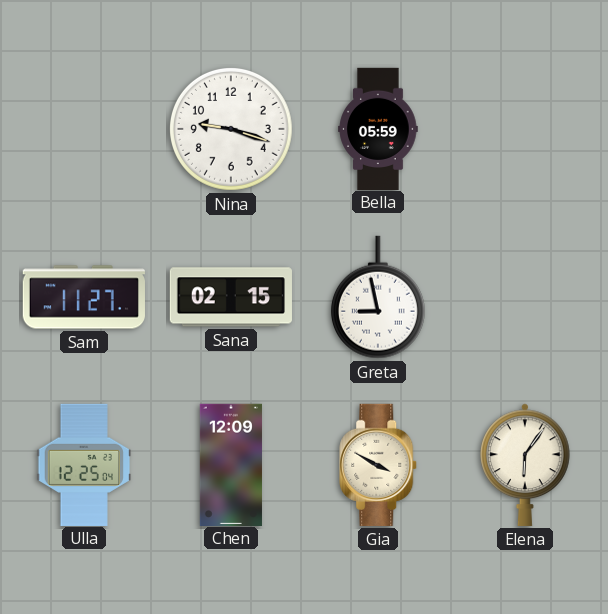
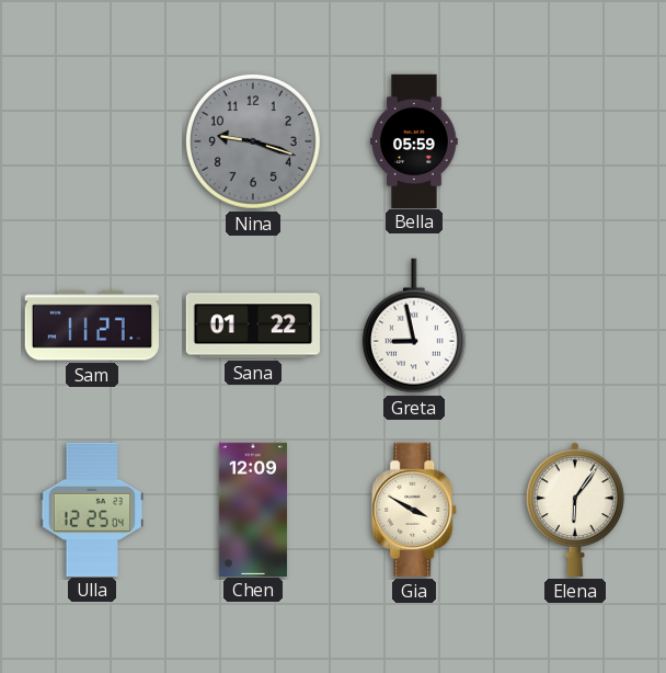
Nina dial: white -> grey (253, 141)
Sana: 02:15 -> 01:22 (253, 326)
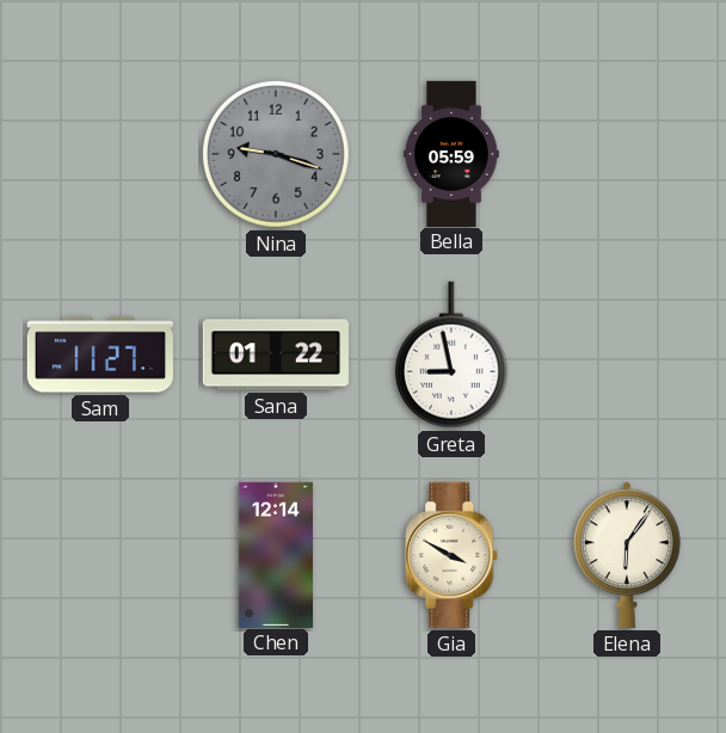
Ulla: 12:25 -> none (92, 509)
Chen: 12:09 -> 12:14 (276, 554)
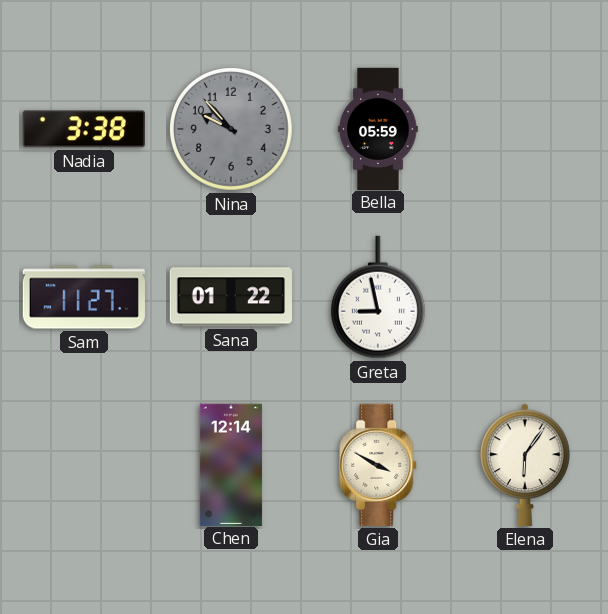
Nadia: none -> 3:38 (84, 129)
Nina: 9:18 -> 9:53 (231, 129)
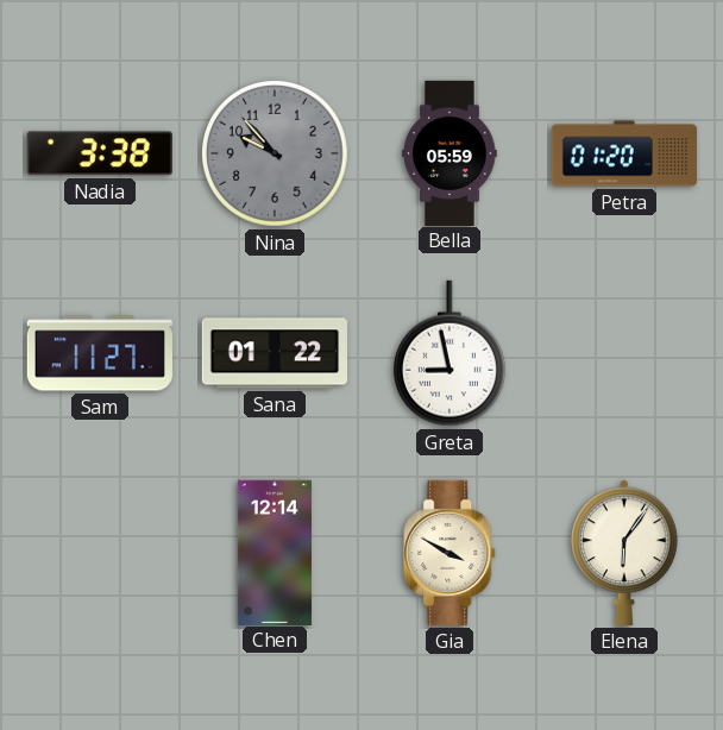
Petra: none -> 01:20 (623, 153)
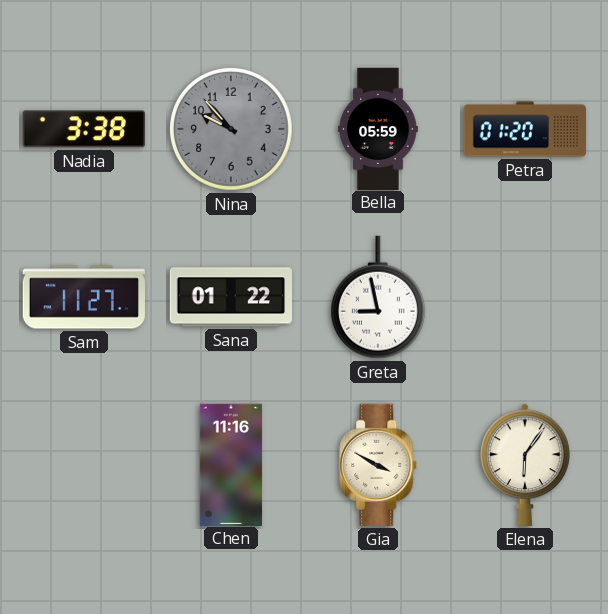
Chen: 12:14 -> 11:16 (231, 464)
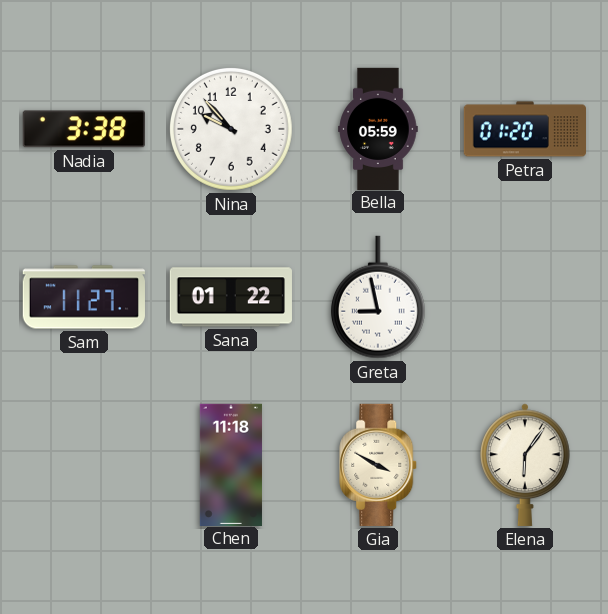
Nina dial: grey -> white (231, 129)
Chen: 11:16 -> 11:18 (231, 464)
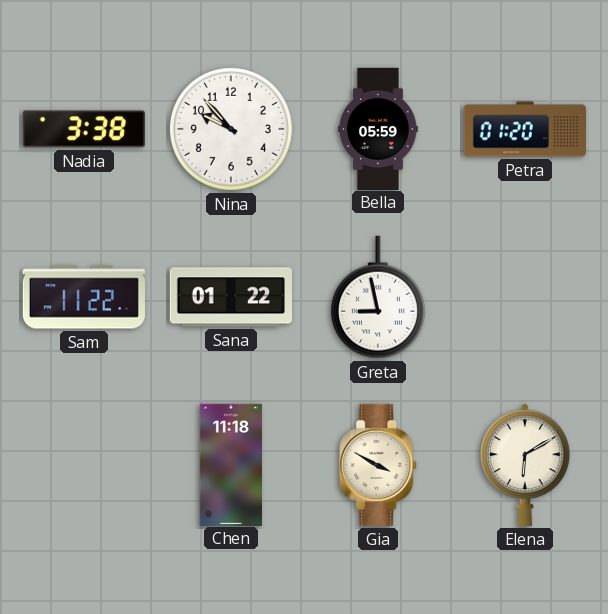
Sam: 11:27 -> 11:22 (84, 297)
Elena: 6:06 -> 6:10 (526, 465)
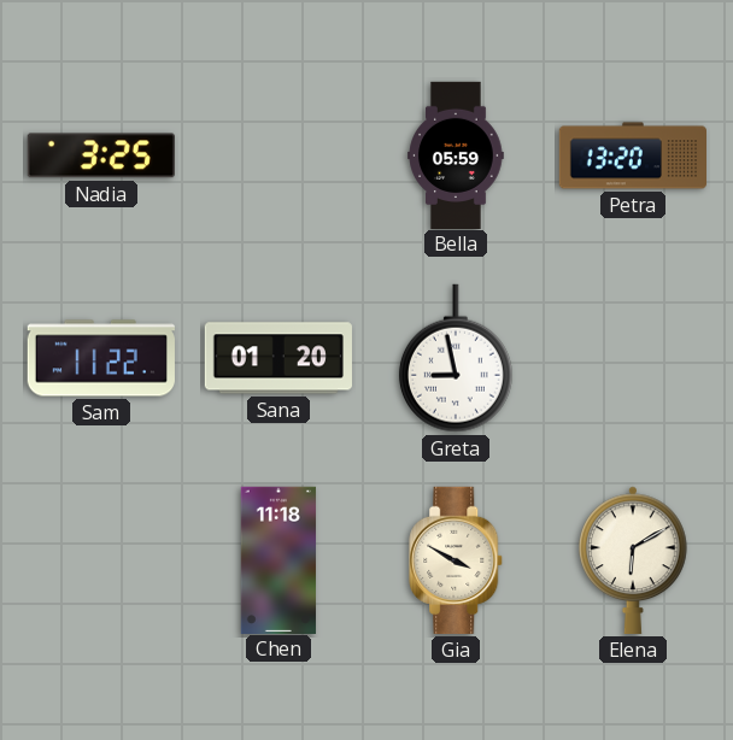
Nadia: 3:38 -> 3:25 (101, 155)
Nina: 9:53 -> none (231, 129)
Petra: 01:20 -> 13:20 (632, 155)
Sana: 01:22 -> 01:20 (278, 358)
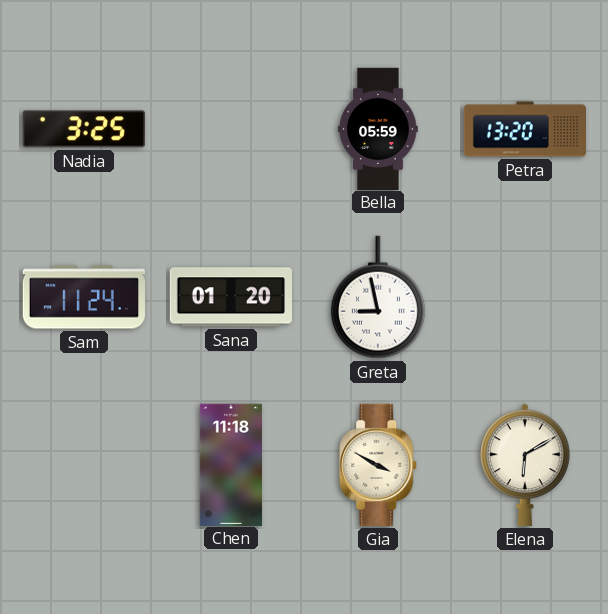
Sam: 11:22 -> 11:24 (84, 297)
